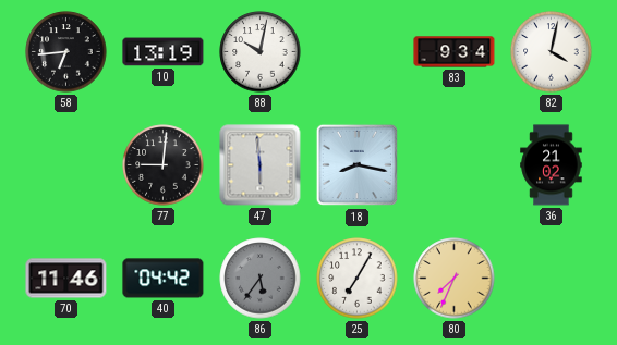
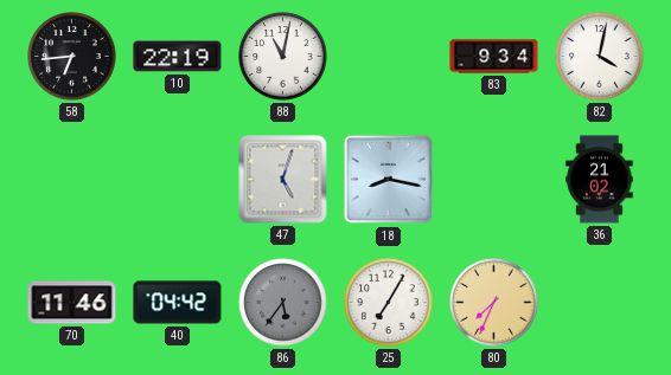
10: 13:19 -> 22:19 (178, 57)
88: 10:02 -> 11:02 (283, 57)
77: 9:01 -> none (164, 165)
47: 5:59 -> 5:03 (283, 180)
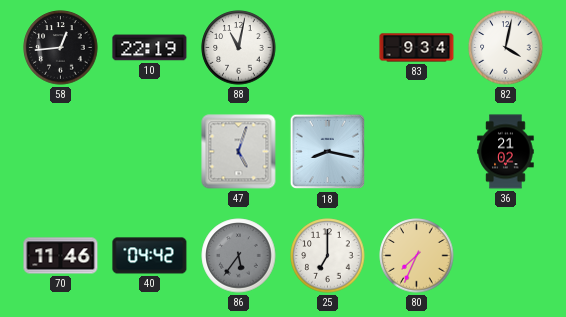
58: 6:44 -> 12:44 (61, 48)
25: 7:05 -> 7:00 (328, 256)
